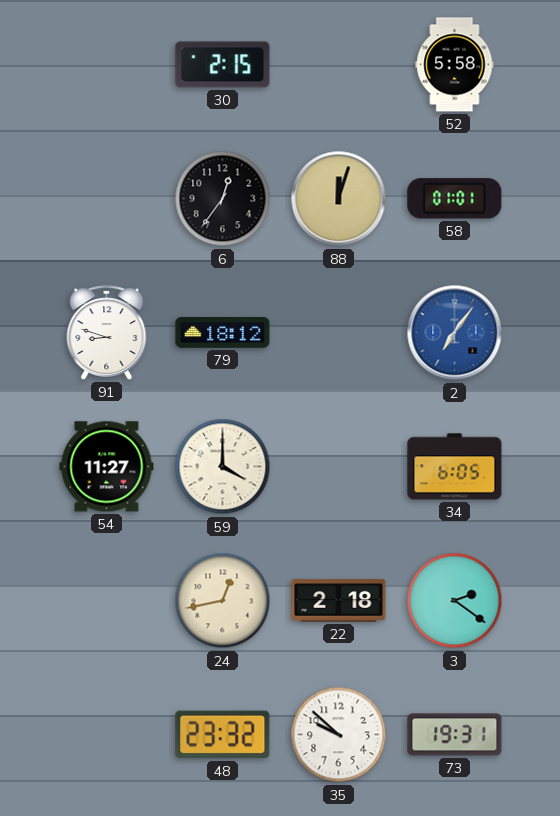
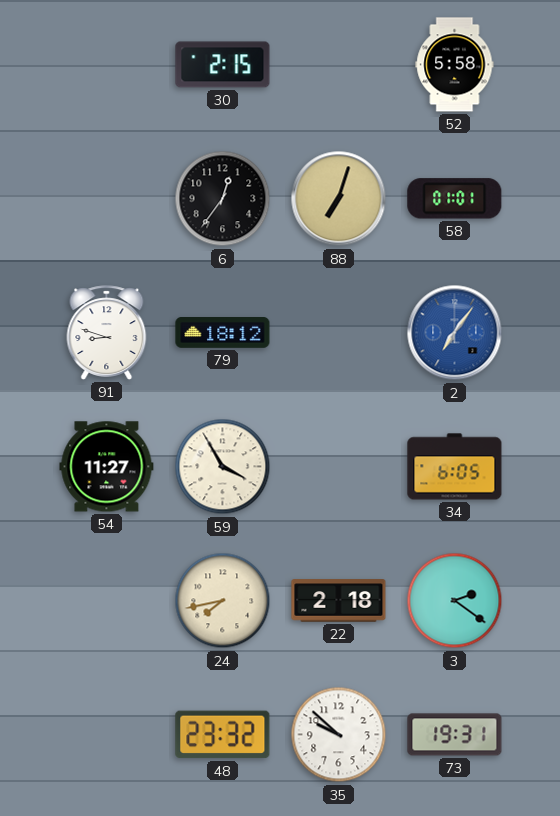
88: 12:03 -> 7:03 (339, 199)
59: 4:00 -> 3:55 (223, 467)
24: 12:43 -> 7:43 (223, 601)
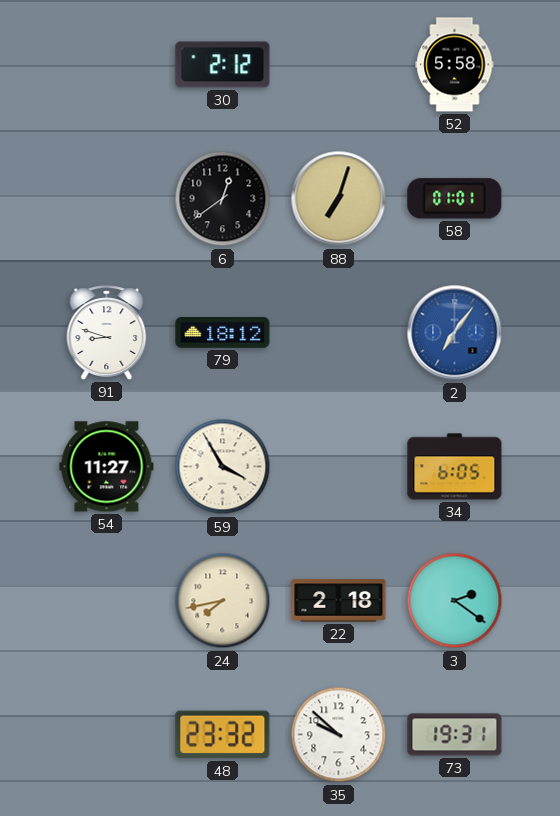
30: 2:15 -> 2:12 (223, 65)
6: 12:36 -> 12:39 (223, 199)
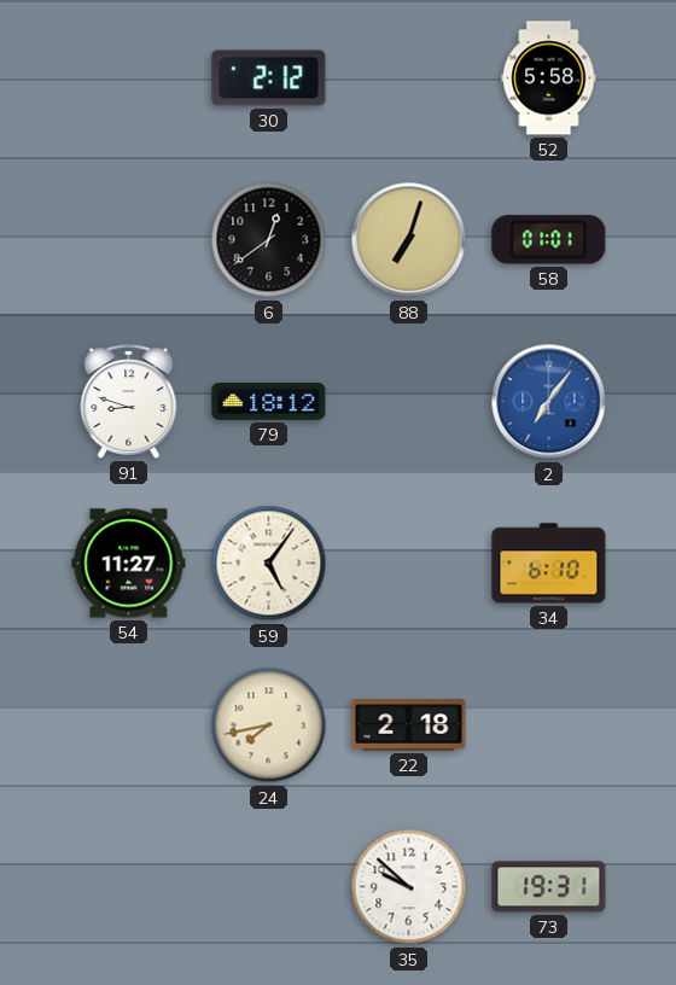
59: 3:55 -> 5:06 (269, 564)
34: 6:05 -> 6:10 (549, 564)
3: 2:21 -> none (455, 601)
48: 23:32 -> none (223, 735)
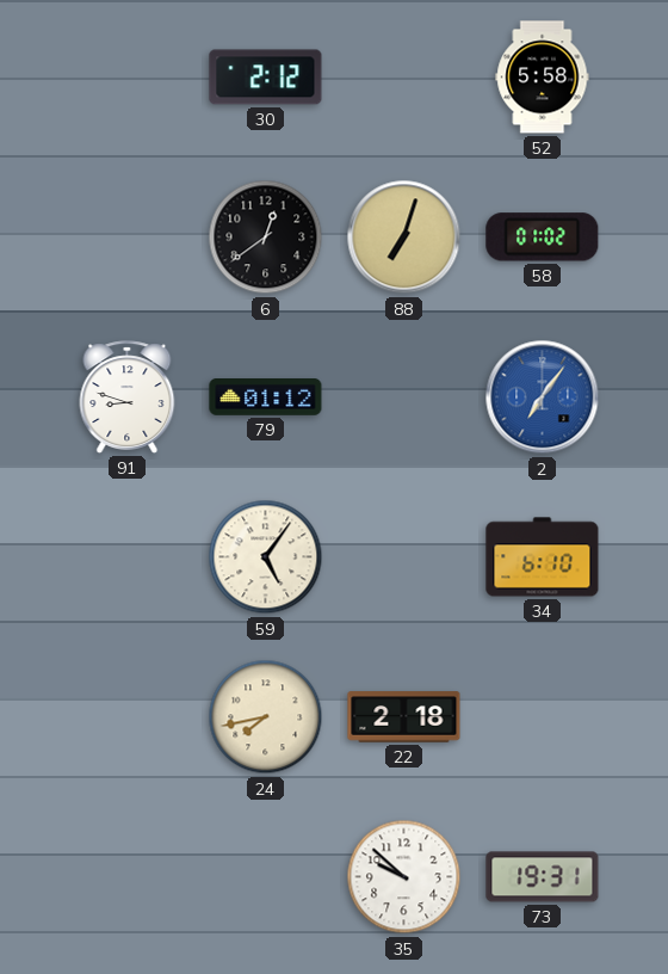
58: 01:01 -> 01:02 (543, 238)
79: 18:12 -> 01:12 (266, 397)
54: 11:27 -> none (129, 564)
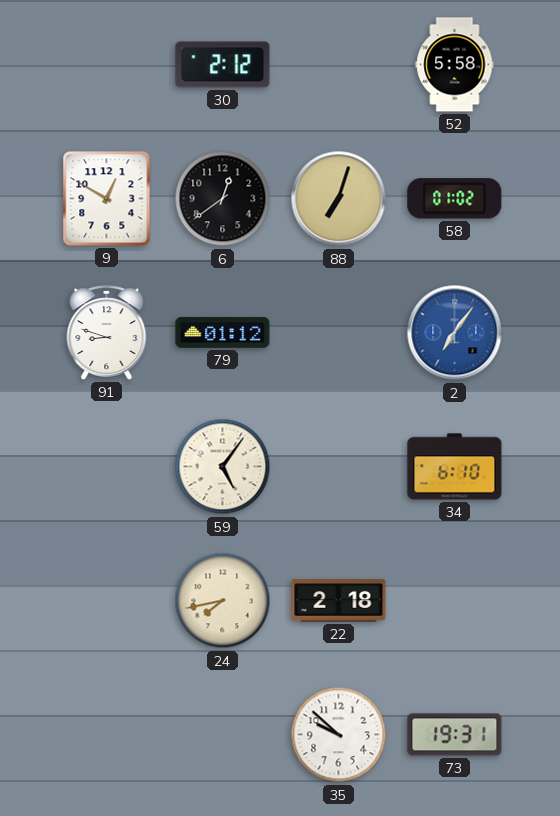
9: none -> 12:50 (107, 199)
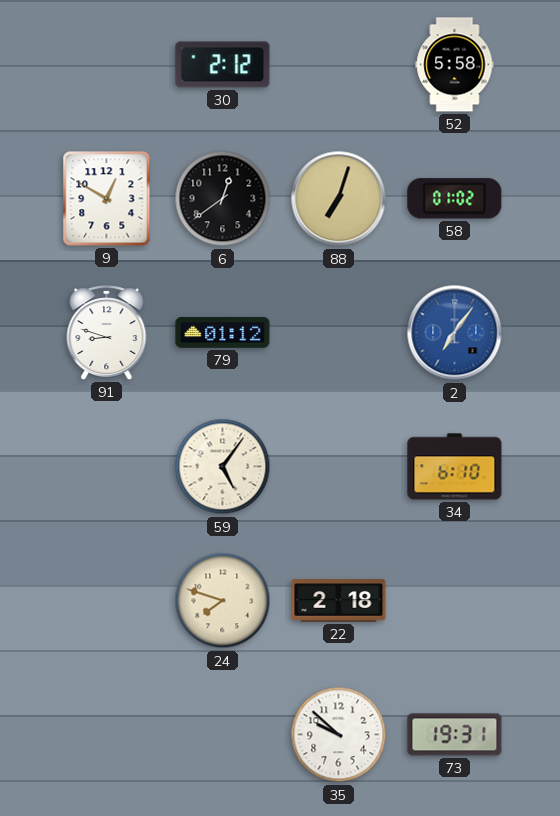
24: 7:43 -> 7:48 (223, 601)
